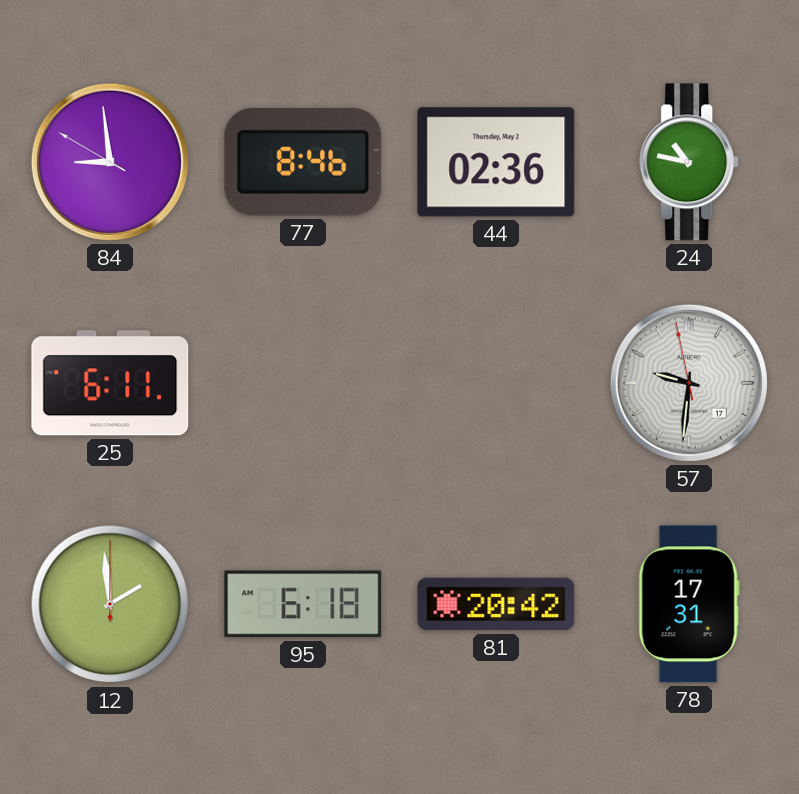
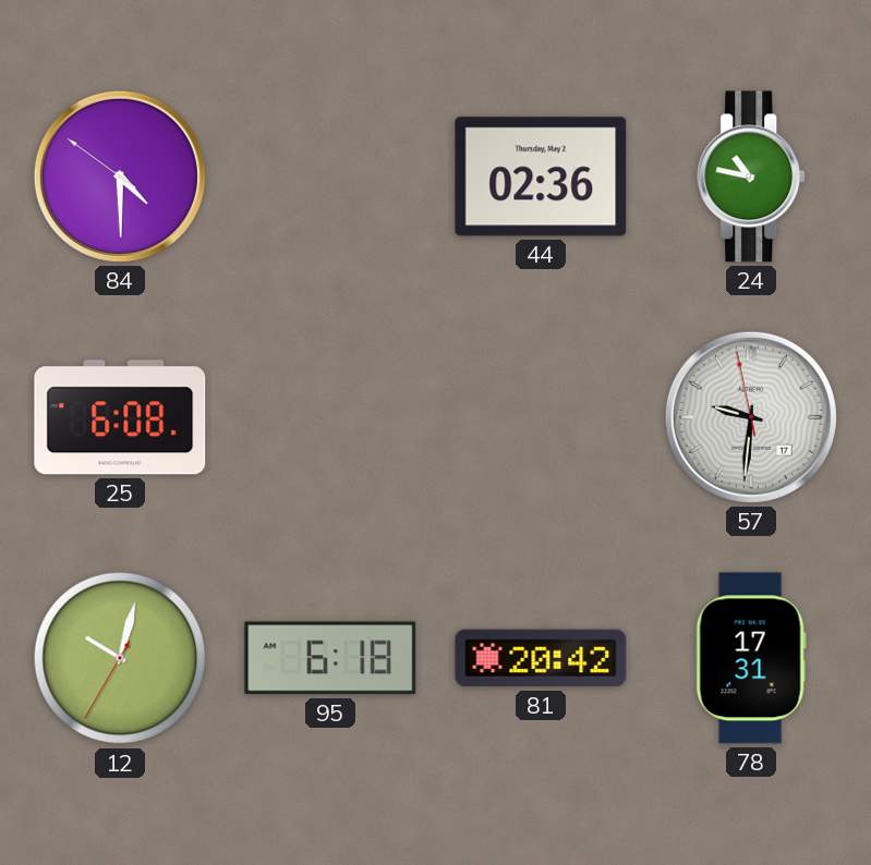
84: 8:58 -> 4:29 (120, 176)
77: 8:46 -> none (303, 162)
25: 6:11 -> 6:08 (120, 417)
12: 1:59 -> 10:02 (120, 658)
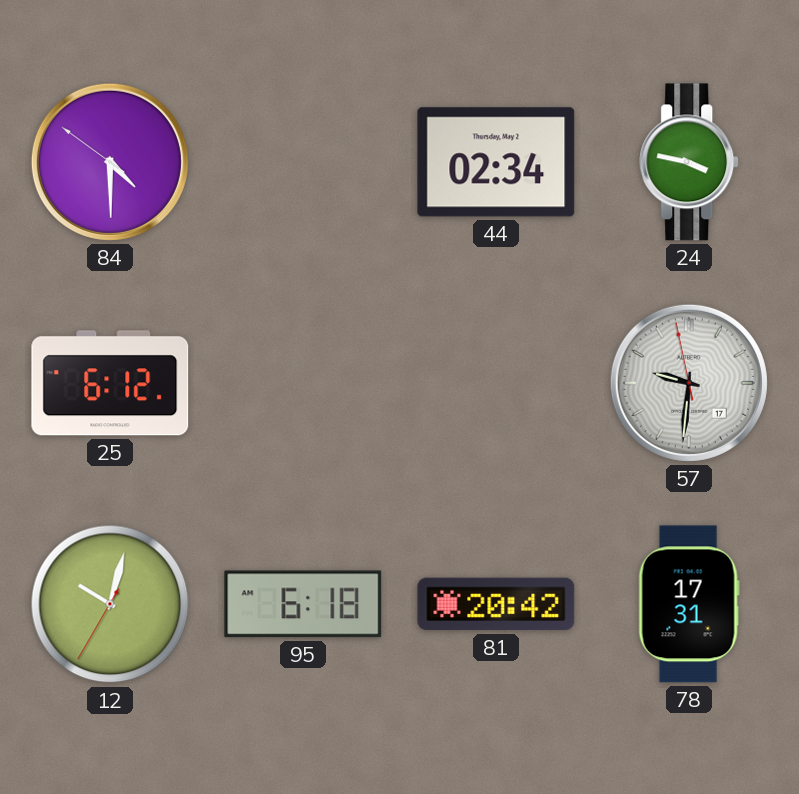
44: 02:36 -> 02:34 (496, 162)
24: 10:47 -> 3:47 (690, 162)
25: 6:08 -> 6:12 (110, 383)
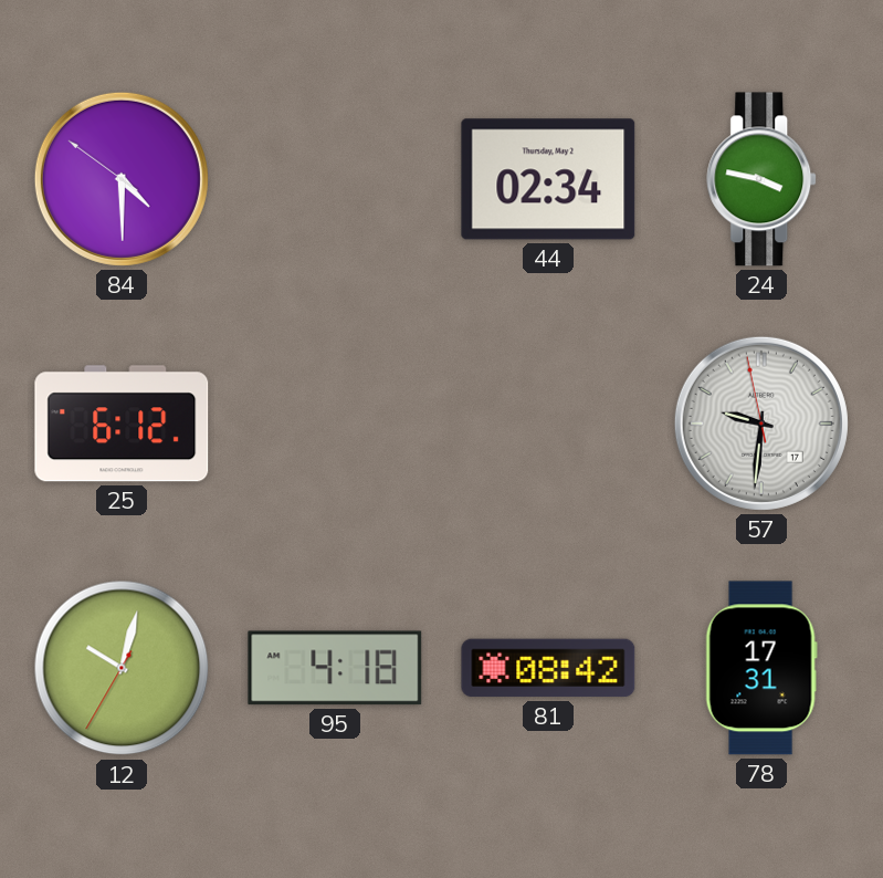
95: 6:18 -> 4:18 (335, 668)
81: 20:42 -> 08:42 (548, 668)
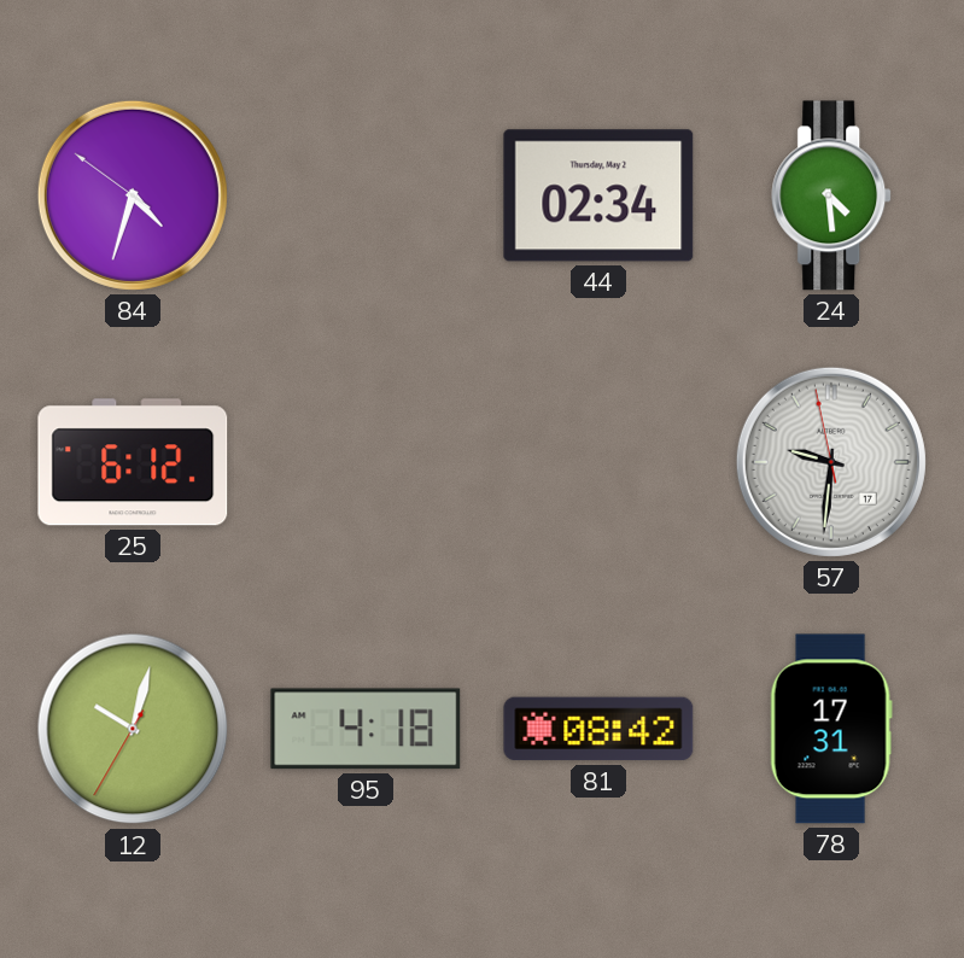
84: 4:29 -> 4:32 (133, 195)
24: 3:47 -> 4:29 (832, 195)
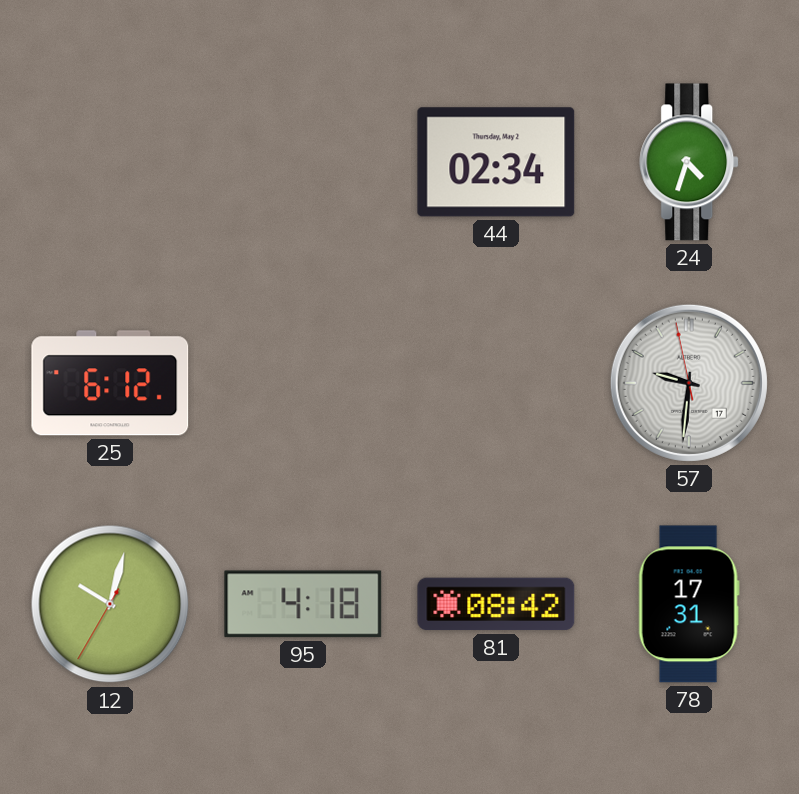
84: 4:32 -> none (133, 195)
24: 4:29 -> 4:33 (690, 162)
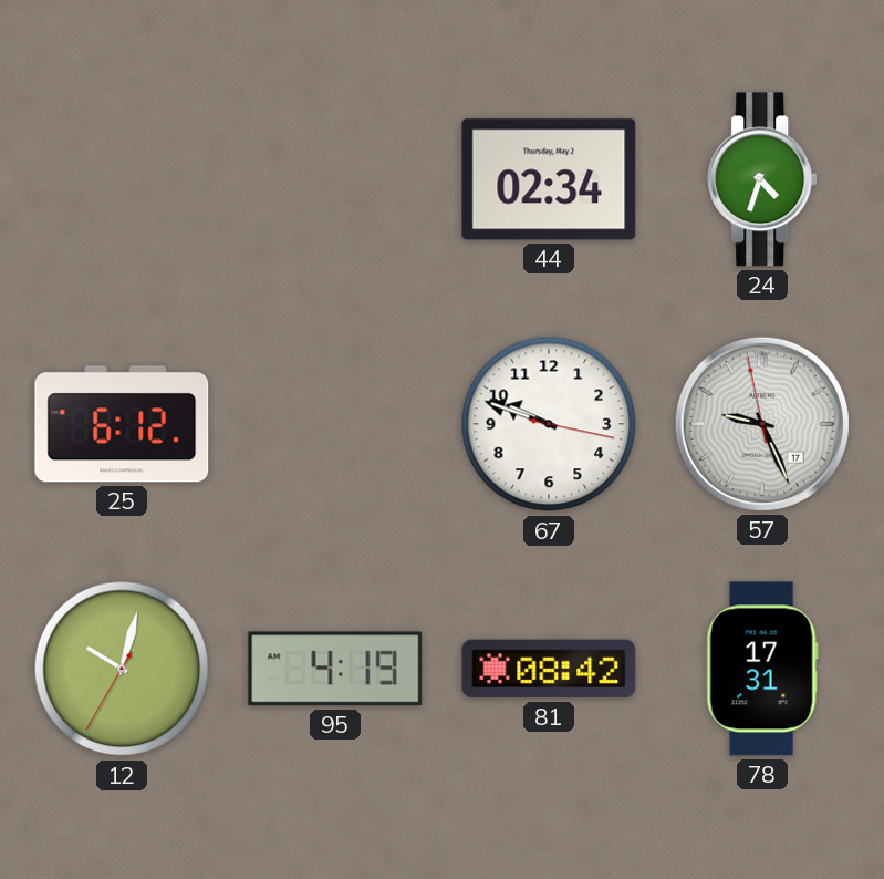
67: none -> 9:48 (549, 424)
57: 9:30 -> 9:25 (762, 424)
95: 4:18 -> 4:19 (335, 669)
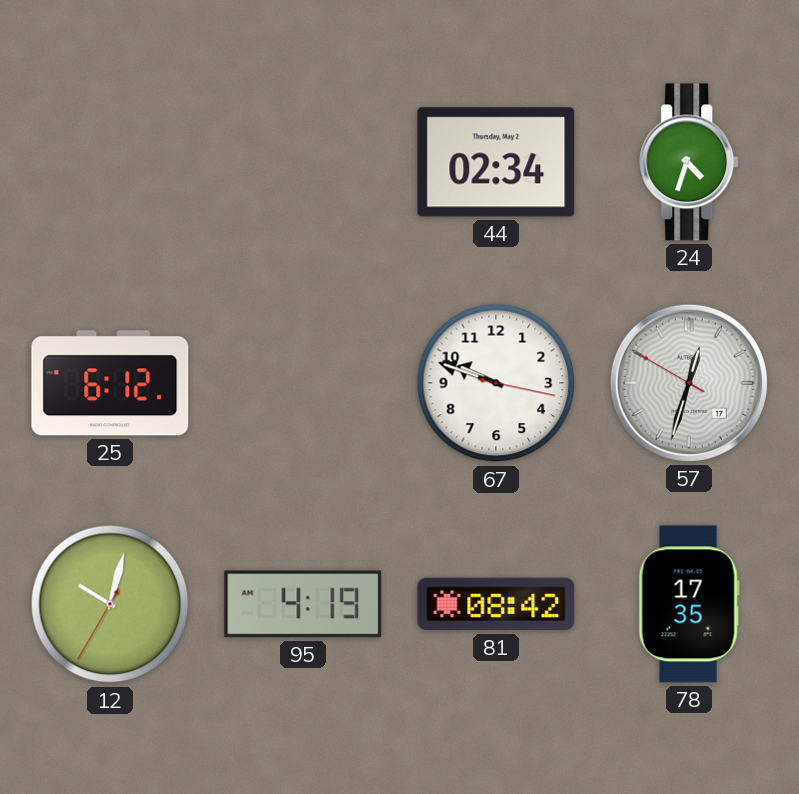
57: 9:25 -> 12:32 (689, 383)
78: 17:31 -> 17:35 (689, 604)
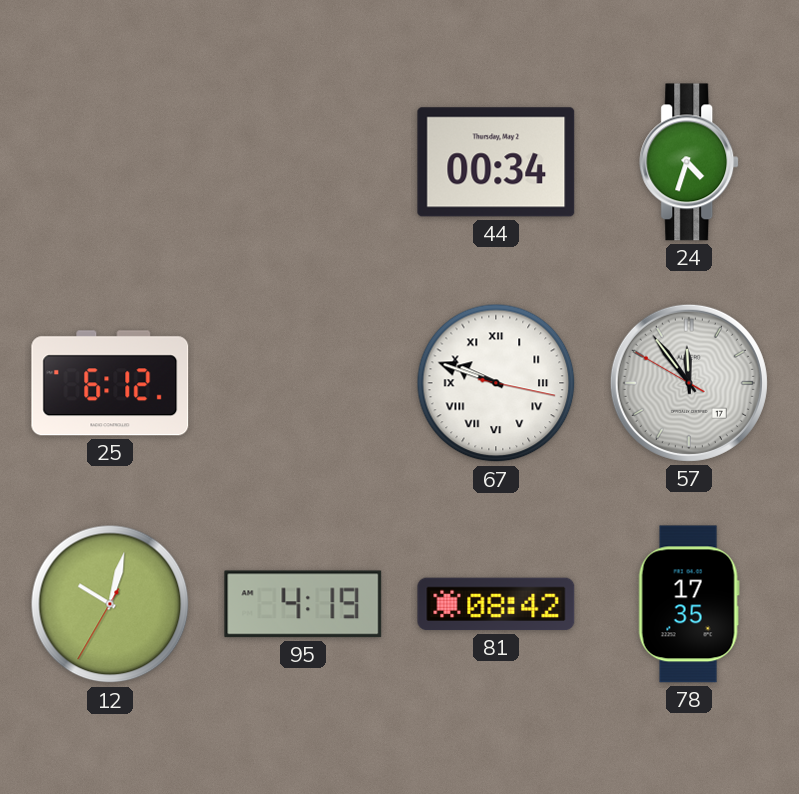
44: 02:34 -> 00:34 (496, 162)
67 numerals: Arabic -> Roman (496, 383)
57: 12:32 -> 11:53 (689, 383)
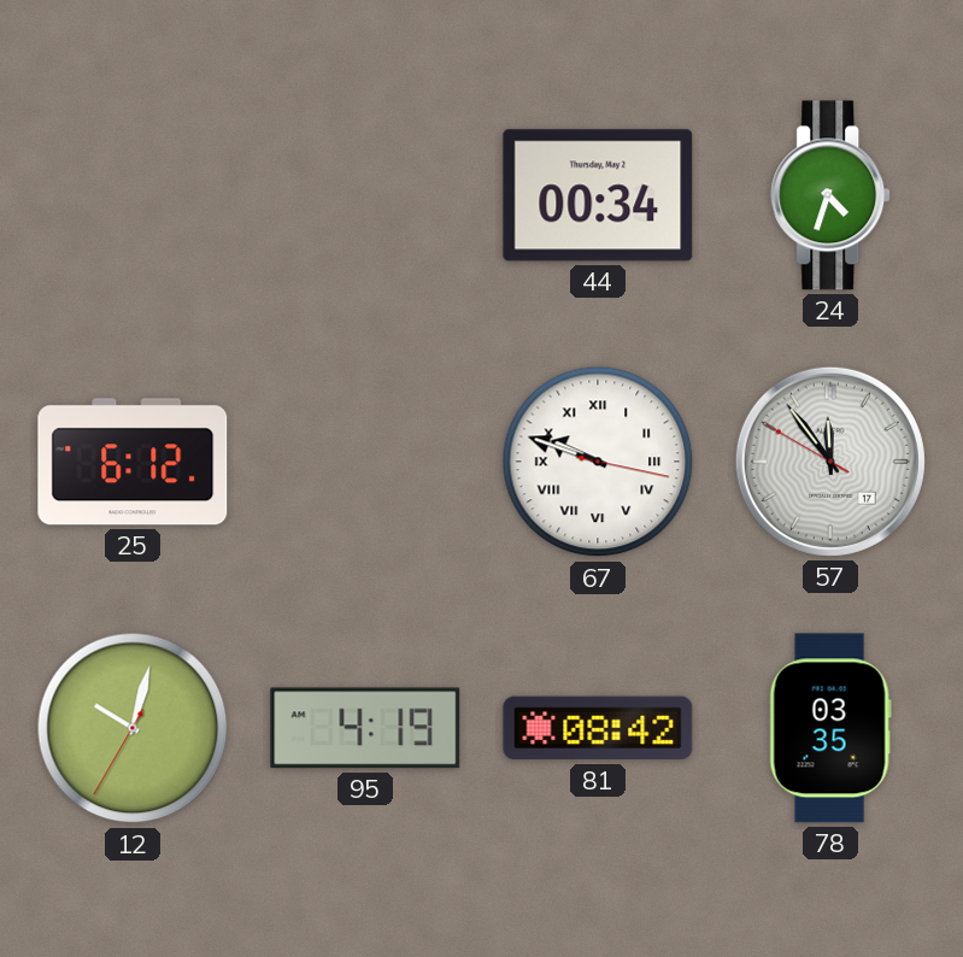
78: 17:35 -> 03:35 (830, 728)
